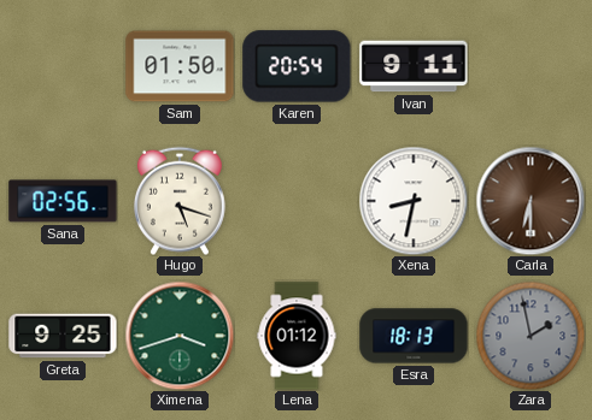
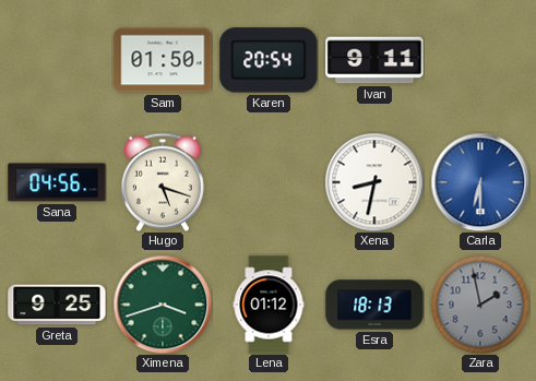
Sana: 02:56 -> 04:56 (57, 182)
Carla dial: brown -> blue (480, 182)
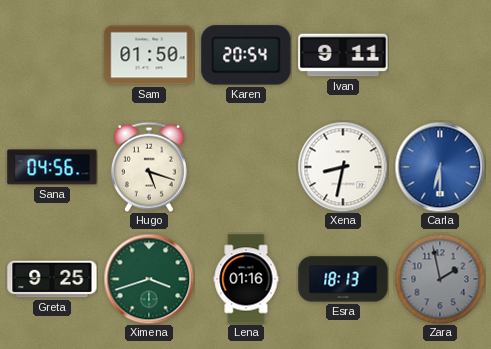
Lena: 01:12 -> 01:16 (246, 279)
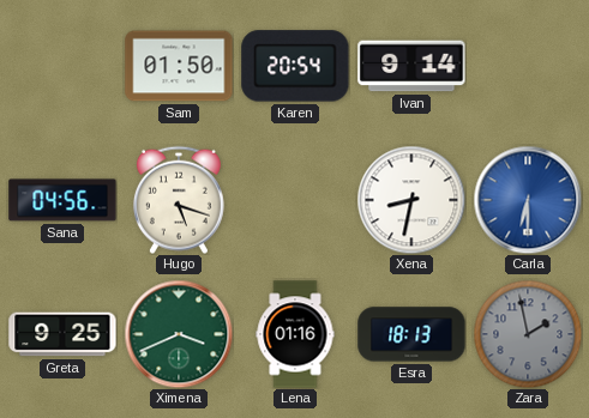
Ivan: 9:11 -> 9:14 (411, 66)
Ximena: 3:42 -> 3:41 (179, 334)
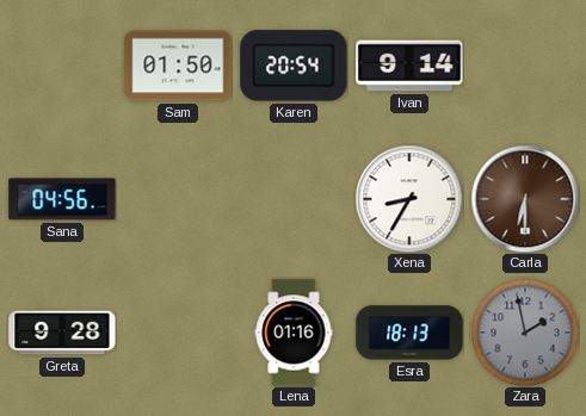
Hugo: 5:18 -> none (179, 200)
Xena: 8:32 -> 8:35 (409, 199)
Carla dial: blue -> brown (525, 199)
Greta: 9:25 -> 9:28 (62, 333)
Ximena: 3:41 -> none (179, 334)
